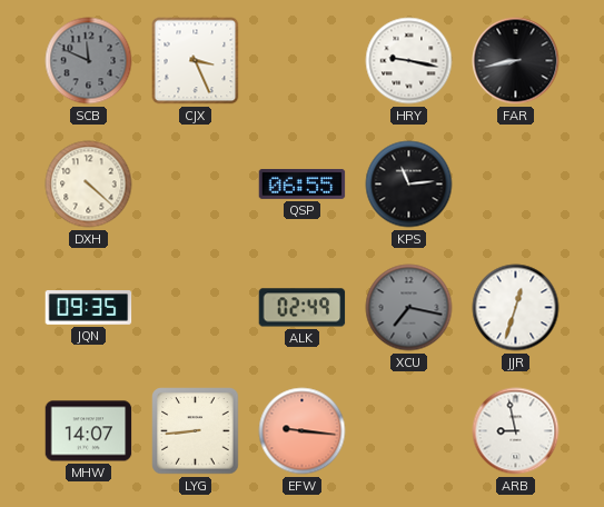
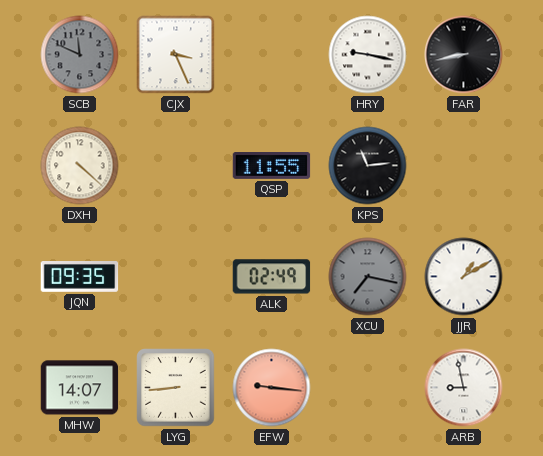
QSP: 06:55 -> 11:55 (272, 166)
JJR: 12:33 -> 1:10 (464, 277)
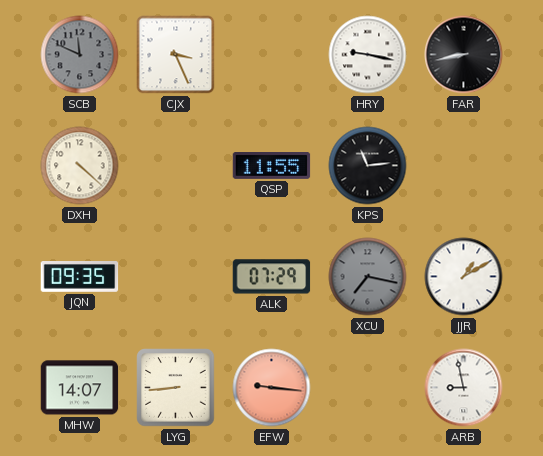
ALK: 02:49 -> 07:29 (272, 277)
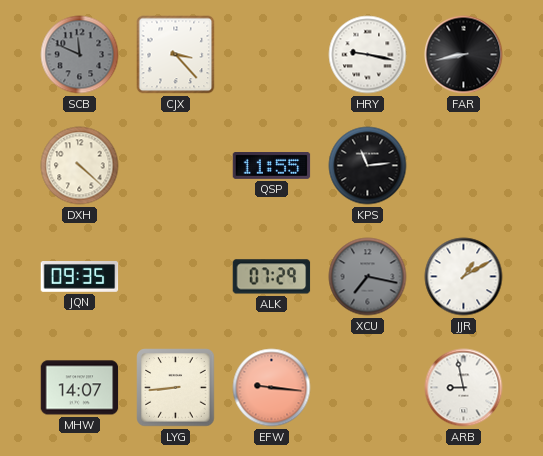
CJX: 3:26 -> 3:23 (176, 55)
